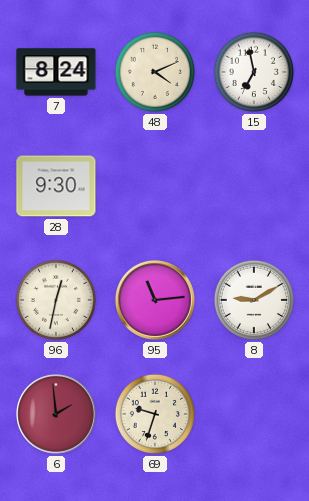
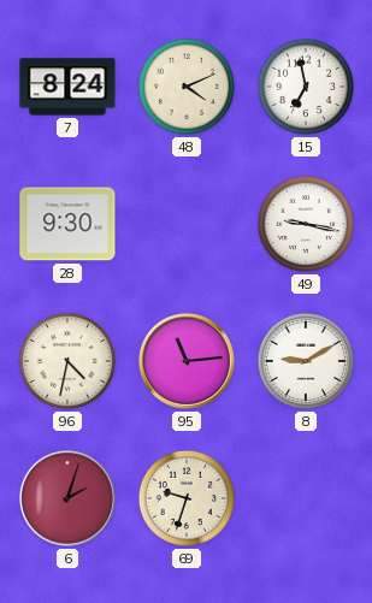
49: none -> 9:17 (306, 224)
96: 12:32 -> 4:32 (67, 361)
6: 1:59 -> 2:03 (67, 498)
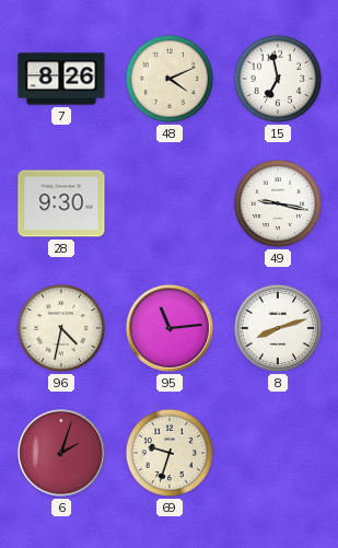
7: 8:24 -> 8:26 (61, 79)
8: 9:10 -> 8:12 (278, 328)
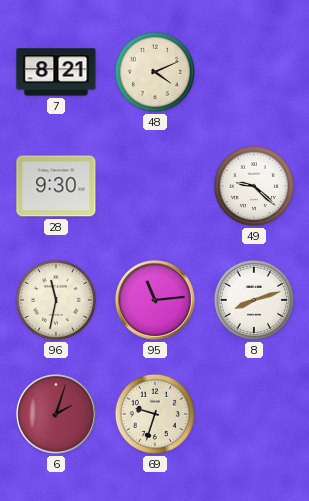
7: 8:26 -> 8:21 (56, 72)
15: 6:58 -> none (278, 79)
49: 9:17 -> 9:22 (254, 186)
96: 4:32 -> 11:32 (56, 300)
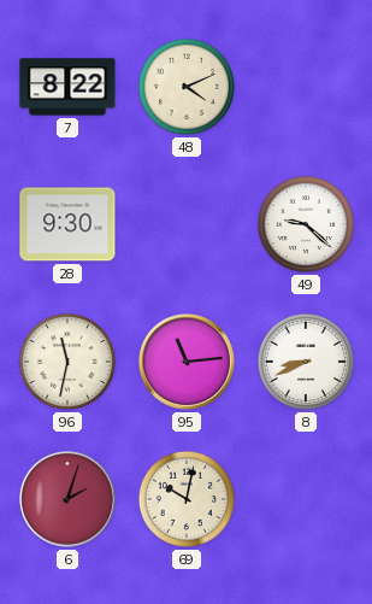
7: 8:21 -> 8:22 (67, 87)
8: 8:12 -> 8:41 (306, 362)
69: 9:33 -> 10:02 (187, 499)
